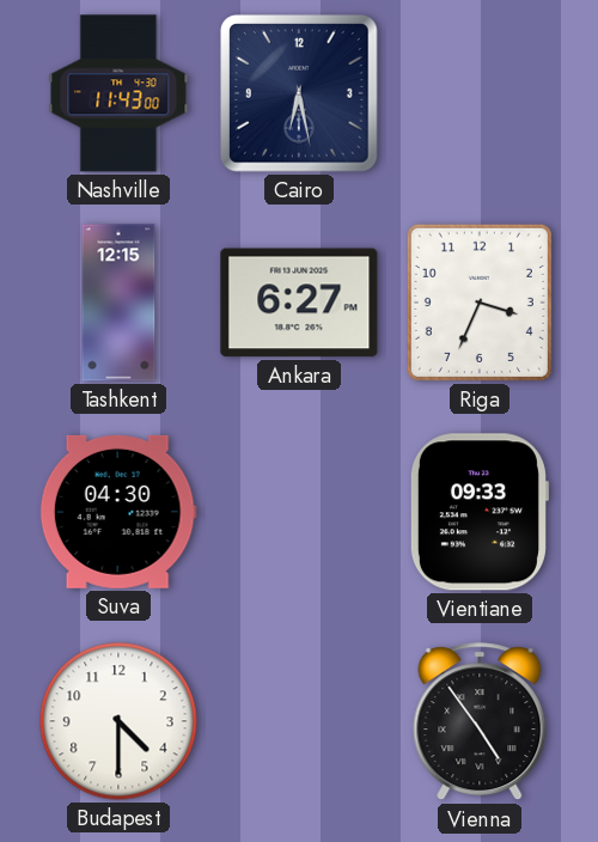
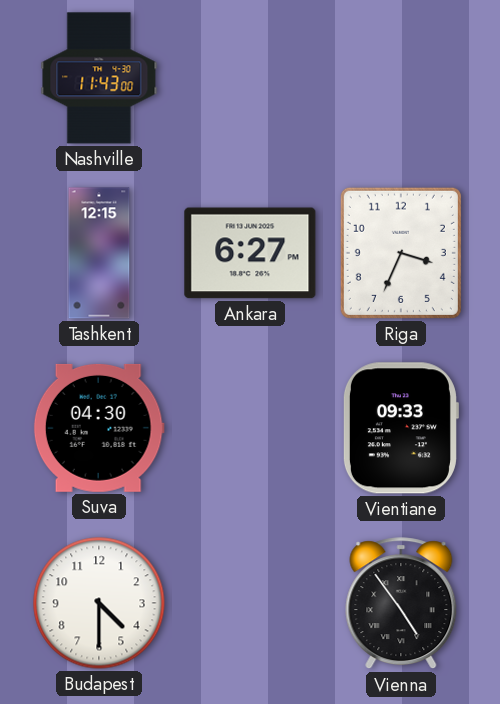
Cairo: 6:28 -> none (300, 94)
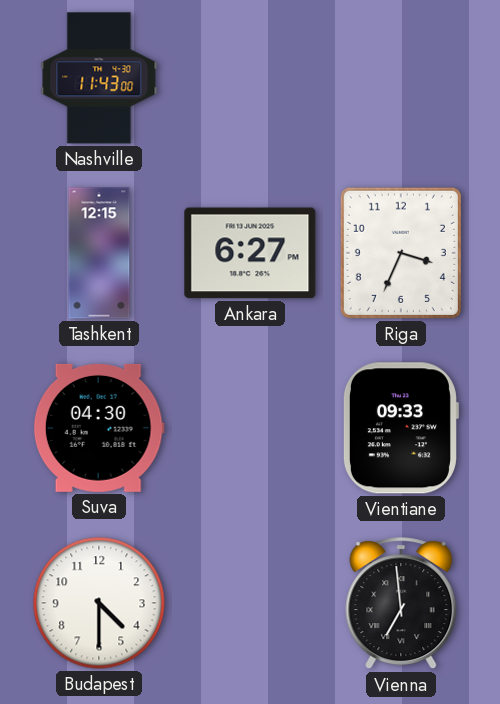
Vienna: 4:54 -> 6:59 (401, 604)
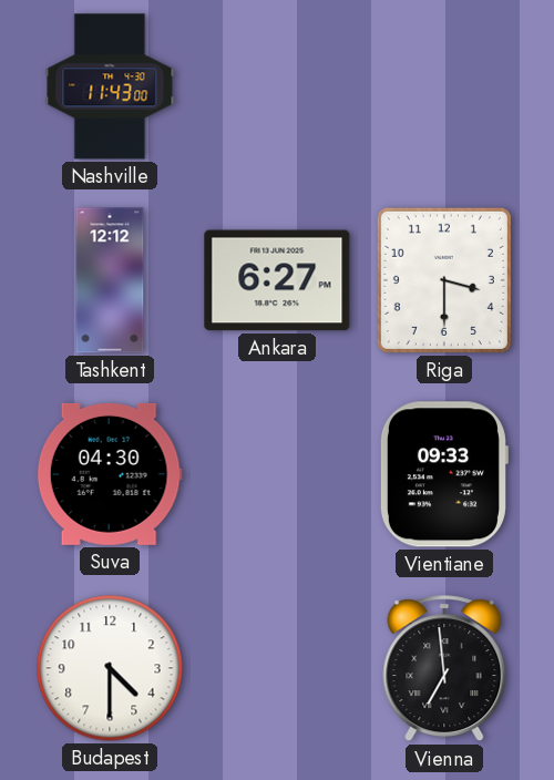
Tashkent: 12:15 -> 12:12 (110, 280)
Riga: 3:34 -> 3:30 (444, 280)
